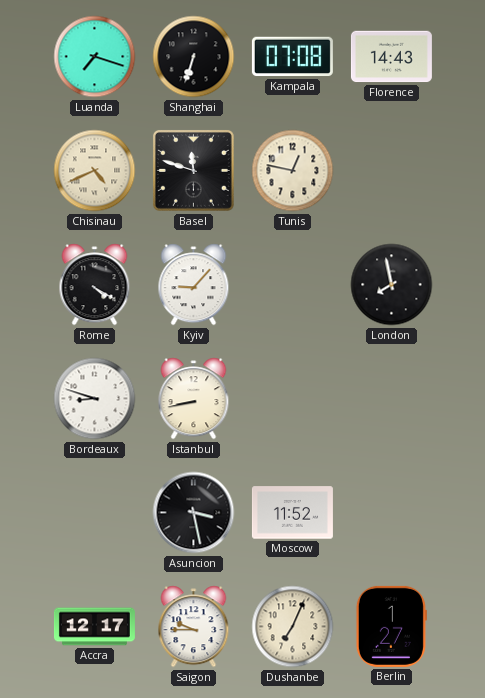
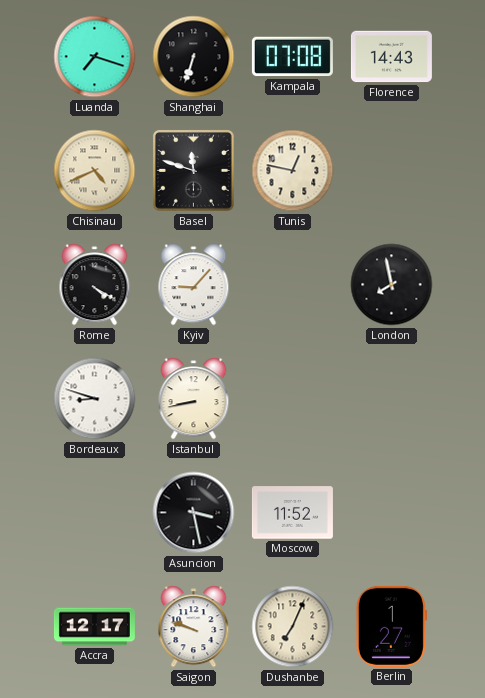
Saigon: 9:45 -> 9:48 (194, 627)
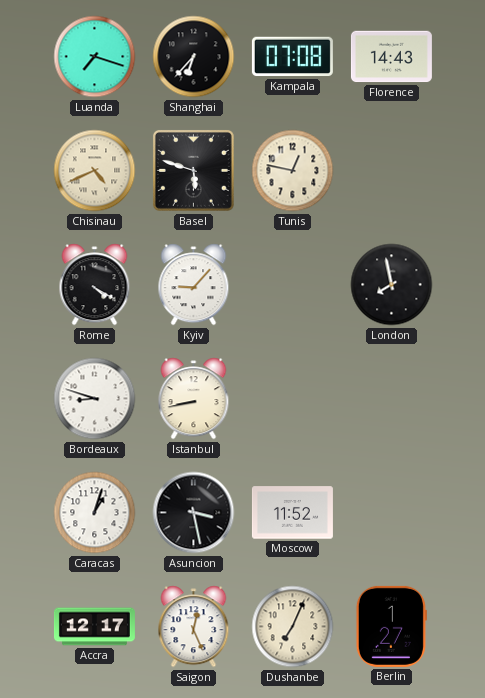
Shanghai: 6:33 -> 6:37 (194, 57)
Basel: 11:48 -> 5:48 (193, 170)
Caracas: none -> 1:03 (95, 513)
Saigon: 9:48 -> 12:26 (194, 627)
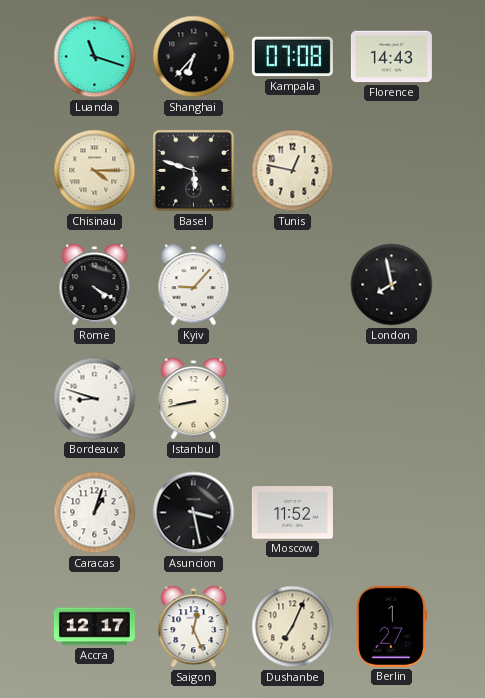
Luanda: 7:18 -> 11:18 (95, 57)
Chisinau: 4:41 -> 4:15 (95, 171)
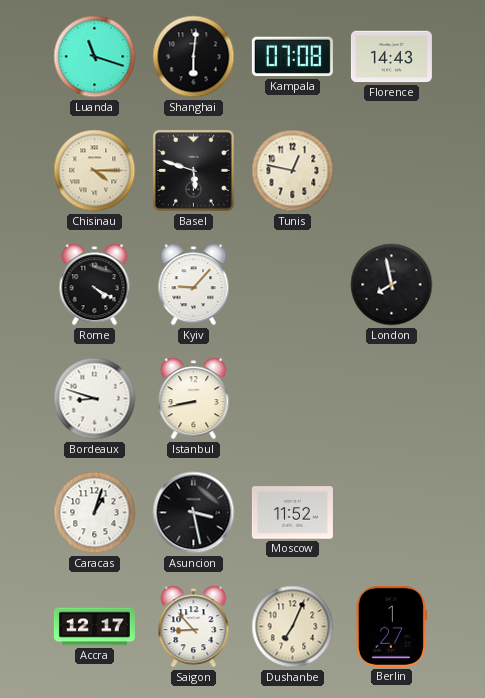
Shanghai: 6:37 -> 6:01 (194, 57)
Saigon: 12:26 -> 8:53 (194, 627)
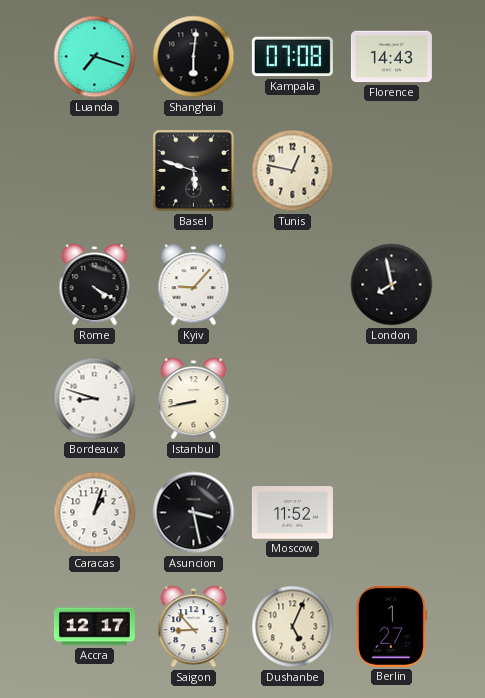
Luanda: 11:18 -> 7:18 (95, 57)
Chisinau: 4:15 -> none (95, 171)
Dushanbe: 7:04 -> 5:04 (293, 627)
